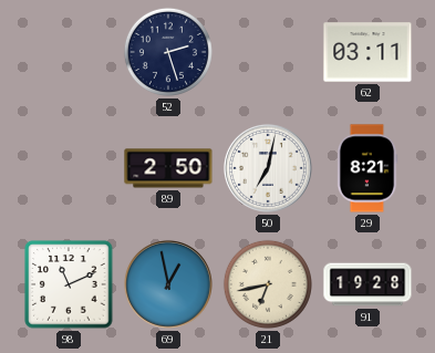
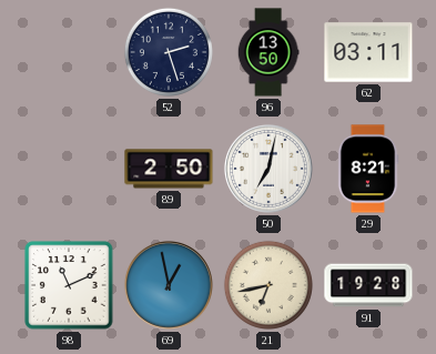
96: none -> 13:50 (268, 52)
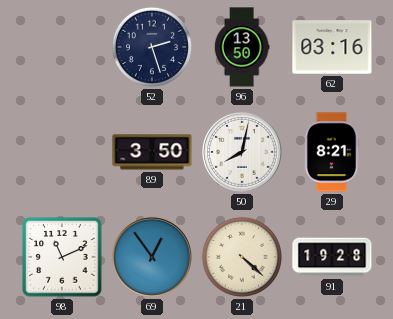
62: 03:11 -> 03:16 (332, 47)
89: 2:50 -> 3:50 (152, 152)
50: 7:02 -> 8:02 (242, 152)
69: 12:58 -> 12:54 (152, 257)
21: 6:43 -> 4:22 (242, 257)
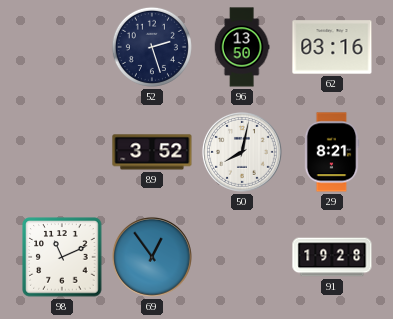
89: 3:50 -> 3:52 (152, 152)
21: 4:22 -> none (242, 257)
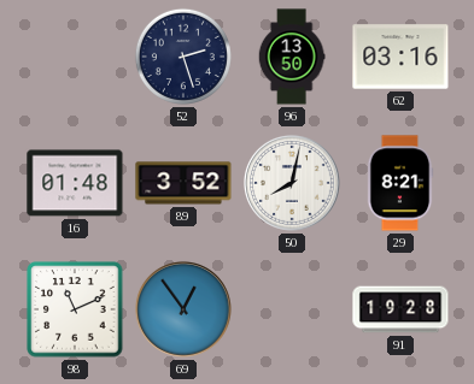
16: none -> 01:48 (75, 183)
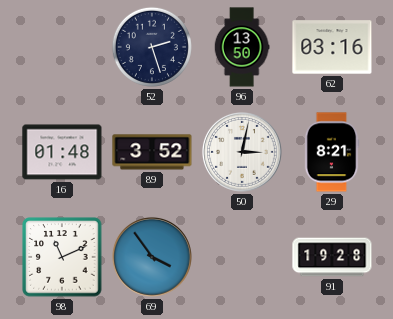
50: 8:02 -> 3:02 (242, 152)
69: 12:54 -> 3:54 (152, 257)
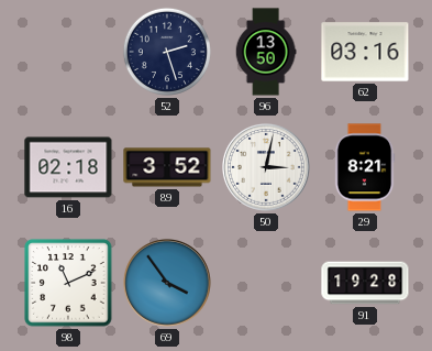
16: 01:48 -> 02:18 (68, 167)
